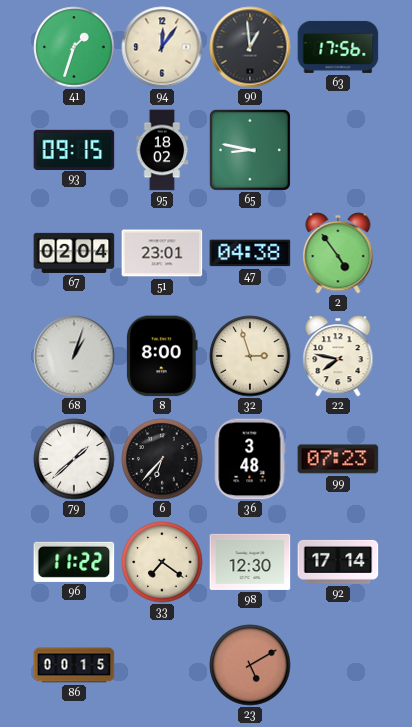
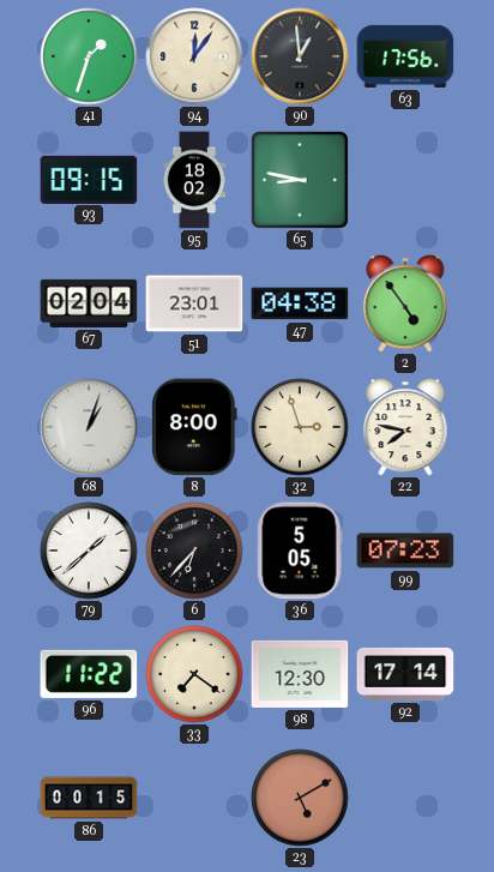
36: 3:48 -> 5:05 (300, 551)
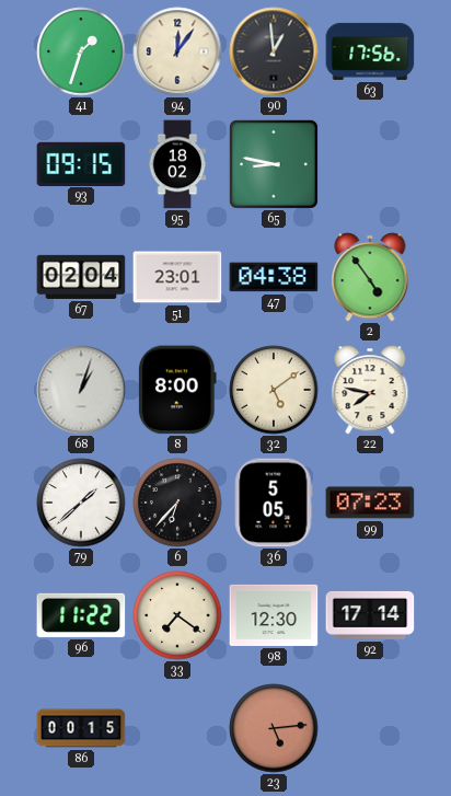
32: 2:57 -> 5:09 (274, 390)
23: 5:10 -> 5:14 (274, 728)
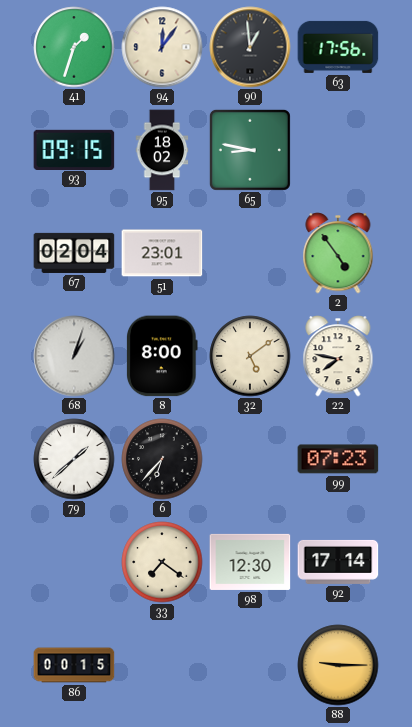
47: 04:38 -> none (274, 277)
36: 5:05 -> none (274, 503)
96: 11:22 -> none (81, 615)
23: 5:14 -> none (274, 728)
88: none -> 9:15 (338, 665)
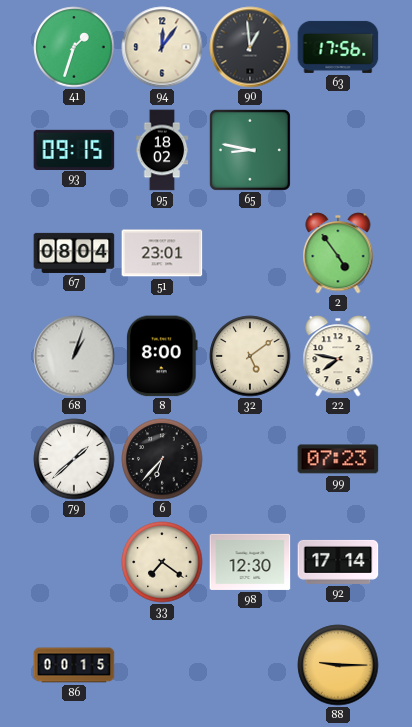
67: 02:04 -> 08:04 (74, 253)
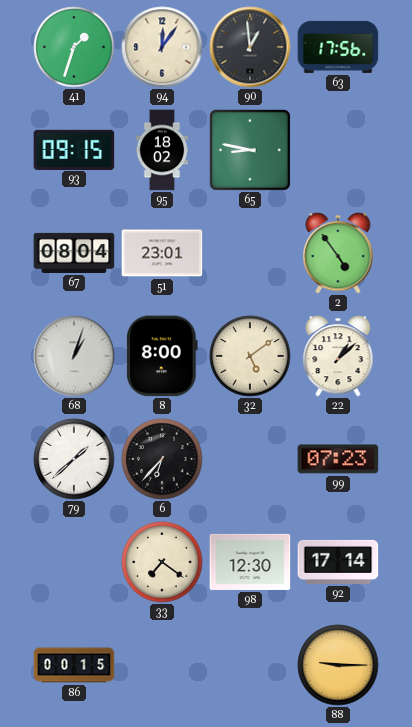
22: 7:47 -> 1:08 (338, 356)
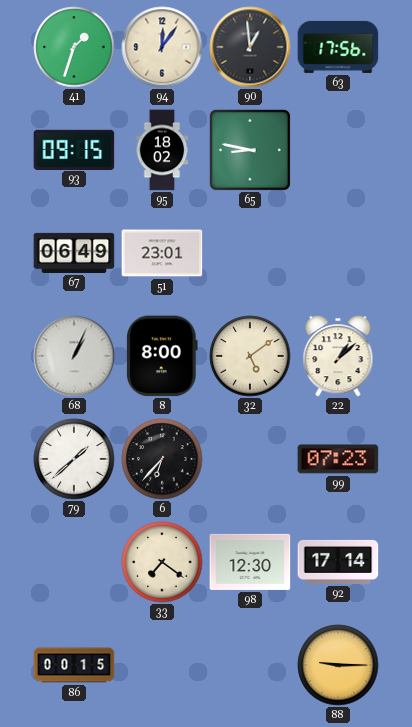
67: 08:04 -> 06:49 (74, 253)
2: 4:54 -> none (338, 253)
68: 1:03 -> 1:04 (74, 356)
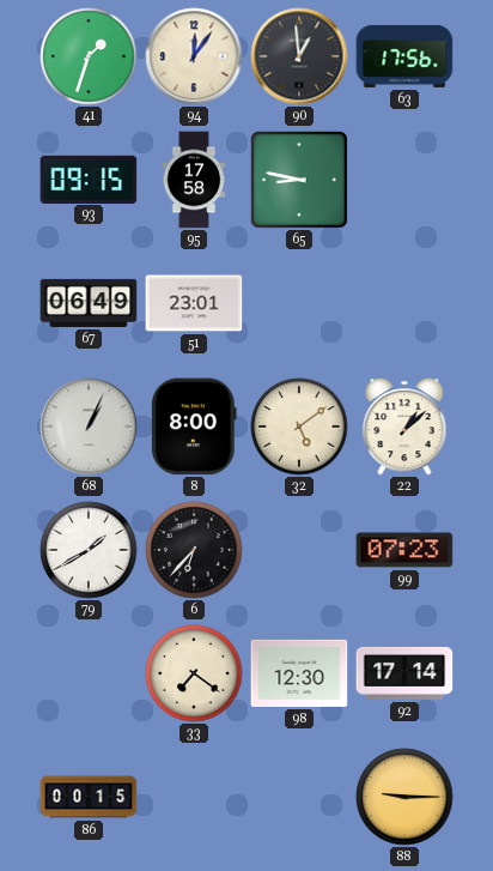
95: 18:02 -> 17:58 (194, 180)
79: 1:38 -> 1:40 (89, 550)
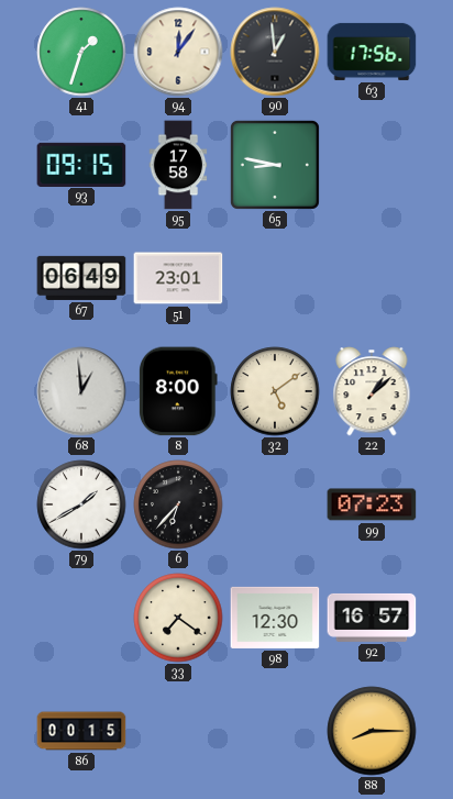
68: 1:04 -> 12:59 (81, 391)
92: 17:14 -> 16:57 (372, 618)
88: 9:15 -> 8:15 (372, 731)
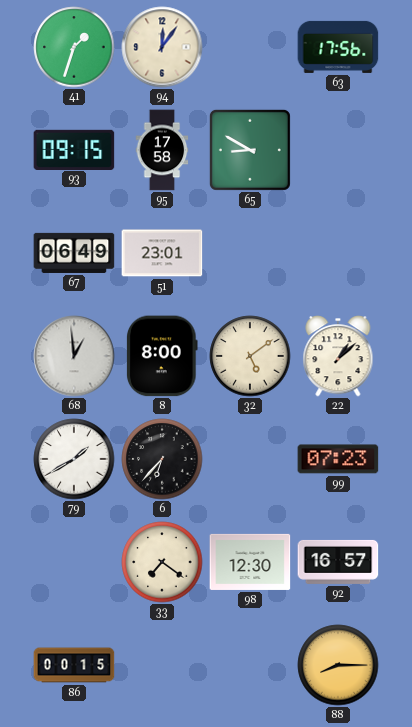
90: 12:59 -> none (275, 52)
65: 8:47 -> 8:50 (250, 150)
